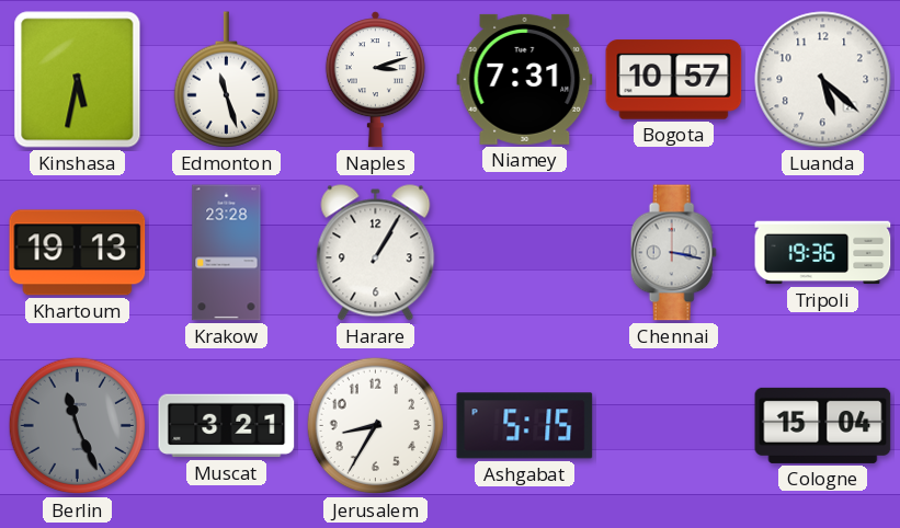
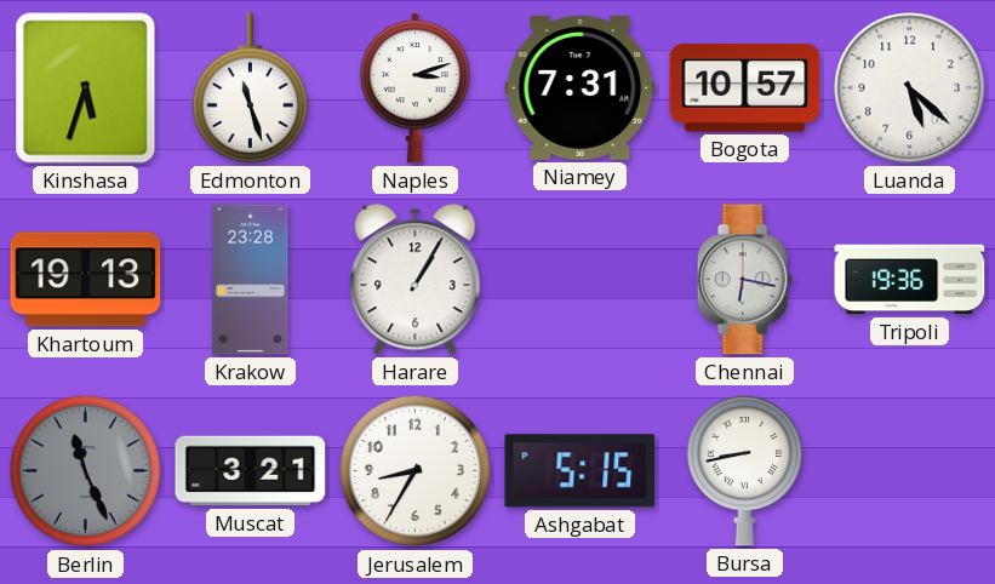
Kinshasa: 5:32 -> 5:33 (86, 88)
Chennai: 3:17 -> 6:17 (744, 280)
Bursa: none -> 8:43 (744, 470)
Cologne: 15:04 -> none (823, 425)
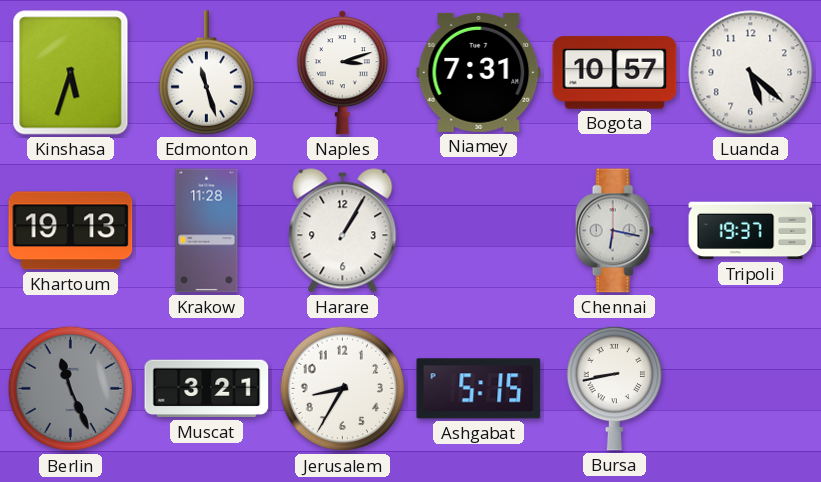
Krakow: 23:28 -> 11:28 (207, 231)
Tripoli: 19:36 -> 19:37 (751, 231)
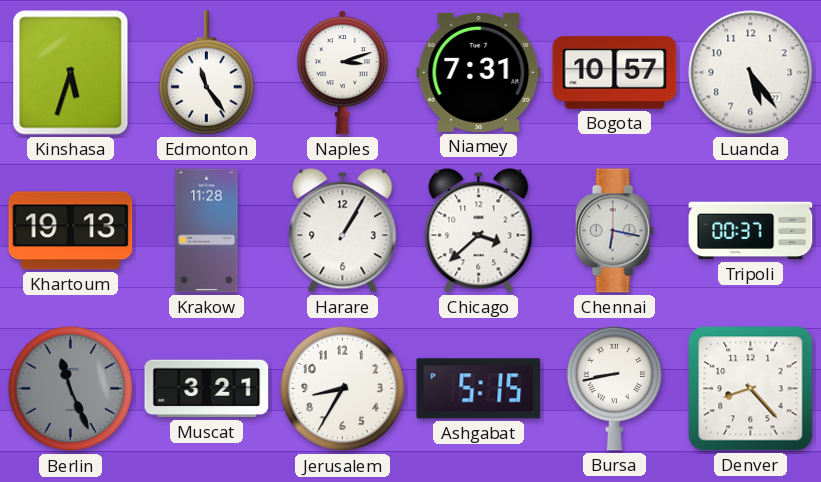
Edmonton: 11:27 -> 11:24 (206, 73)
Luanda: 5:22 -> 5:24 (751, 73)
Chicago: none -> 3:38 (479, 231)
Tripoli: 19:37 -> 00:37 (751, 231)
Denver: none -> 8:23 (751, 389)
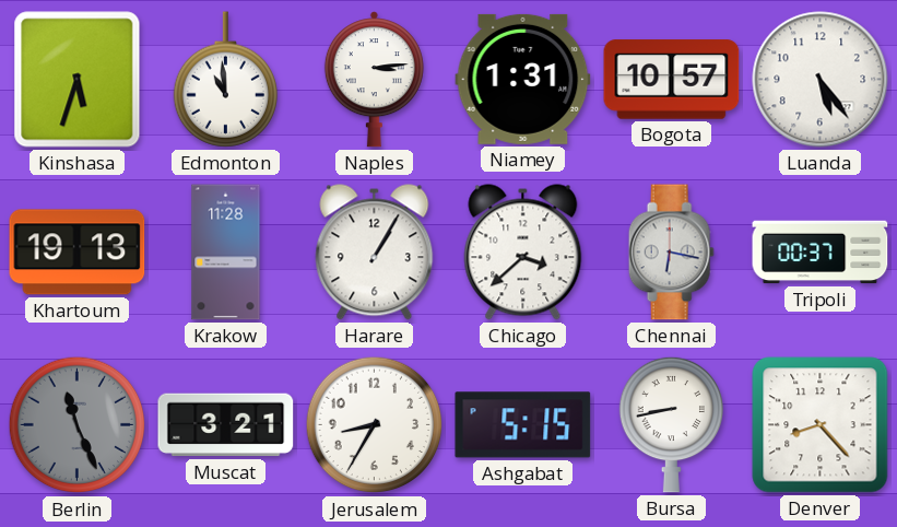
Edmonton: 11:24 -> 10:59 (225, 80)
Naples: 3:12 -> 3:14 (374, 80)
Niamey: 7:31 -> 1:31 (523, 79)
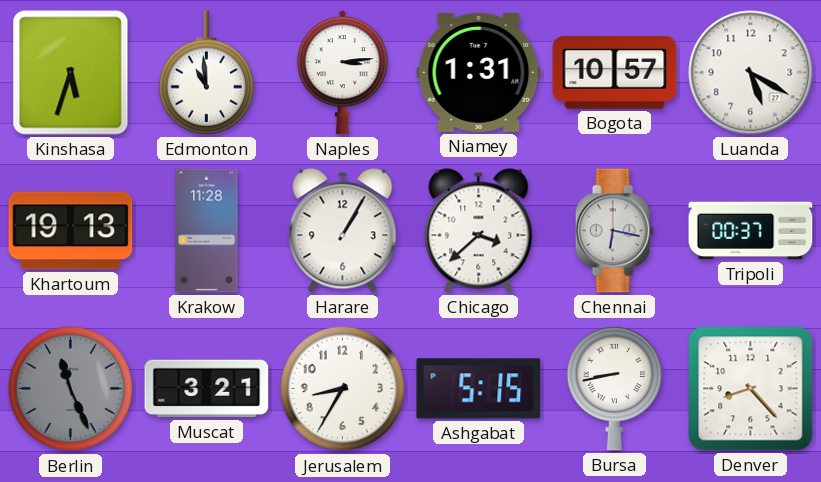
Luanda: 5:24 -> 5:20 (751, 73)
